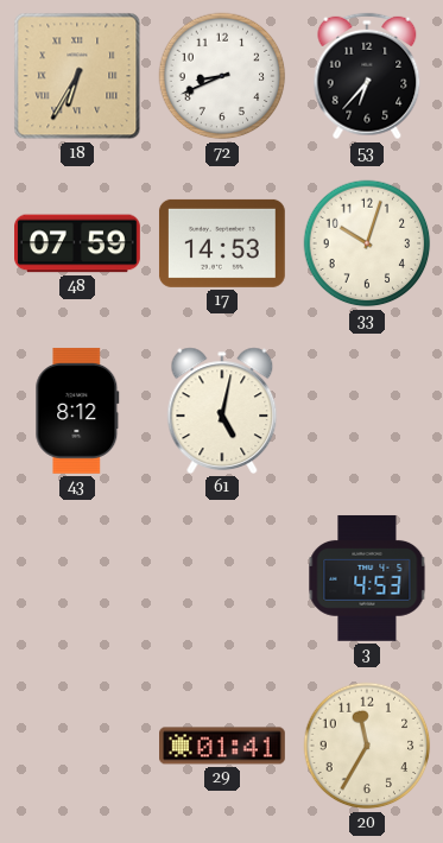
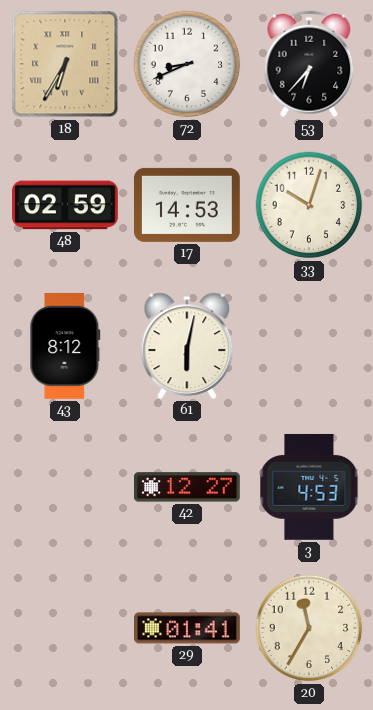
48: 07:59 -> 02:59 (66, 205)
61: 5:02 -> 6:02 (187, 346)
42: none -> 12:27 (187, 487)
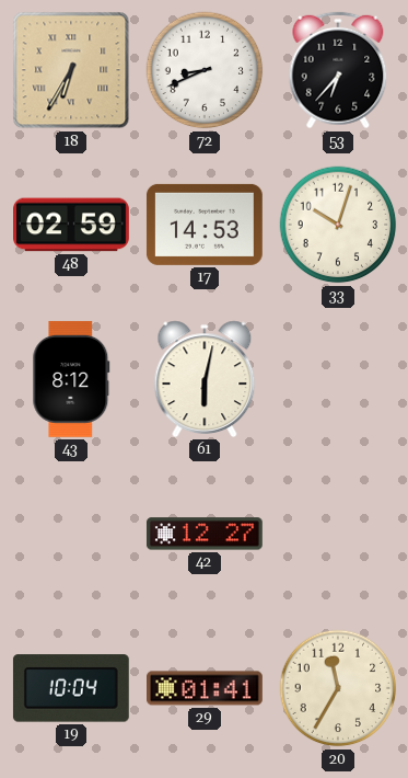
3: 4:53 -> none (309, 487)
19: none -> 10:04 (71, 688)
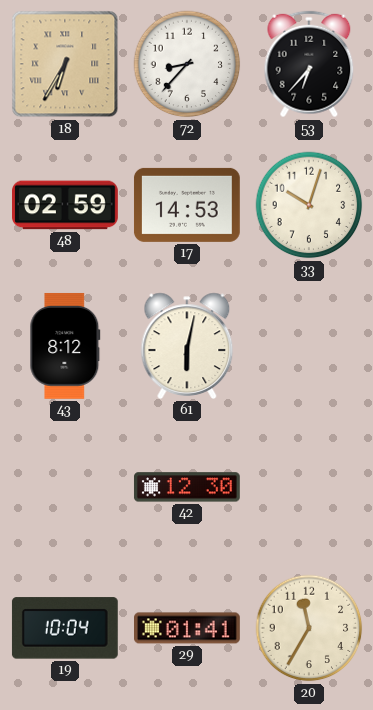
72: 8:41 -> 8:37 (187, 64)
42: 12:27 -> 12:30 (187, 487)
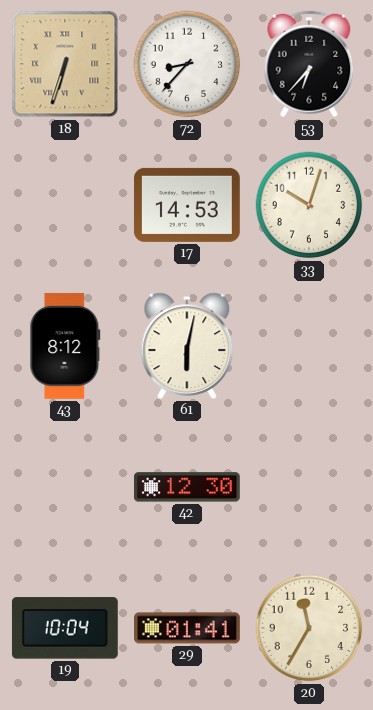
18: 6:35 -> 6:33 (65, 64)
48: 02:59 -> none (66, 205)
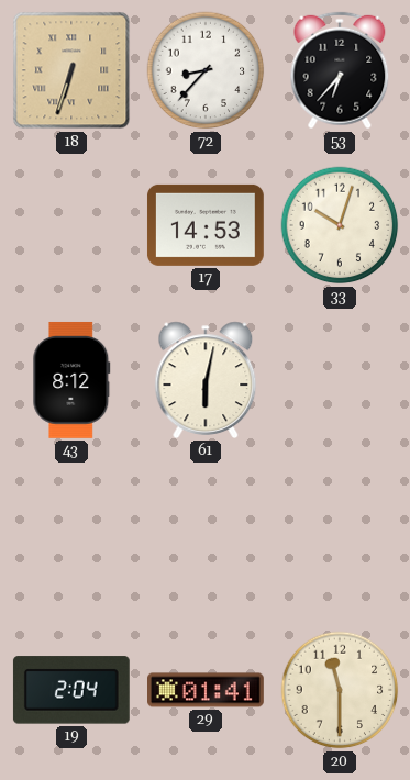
42: 12:30 -> none (187, 487)
19: 10:04 -> 2:04 (71, 690)
20: 11:35 -> 11:30 (340, 690)
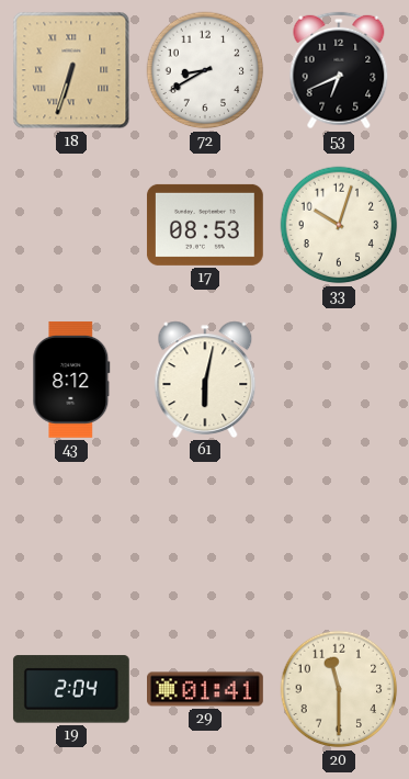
72: 8:37 -> 8:40 (205, 70)
53: 6:37 -> 6:41 (339, 70)
17: 14:53 -> 08:53 (205, 225)
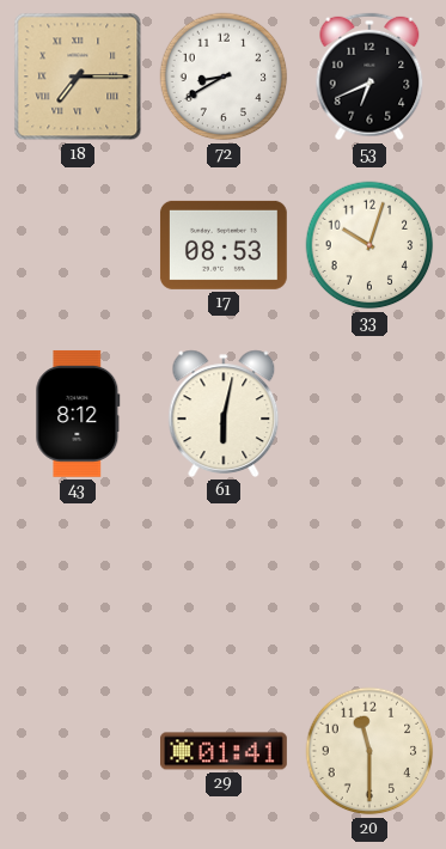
18: 6:33 -> 7:15 (78, 77)
19: 2:04 -> none (71, 689)
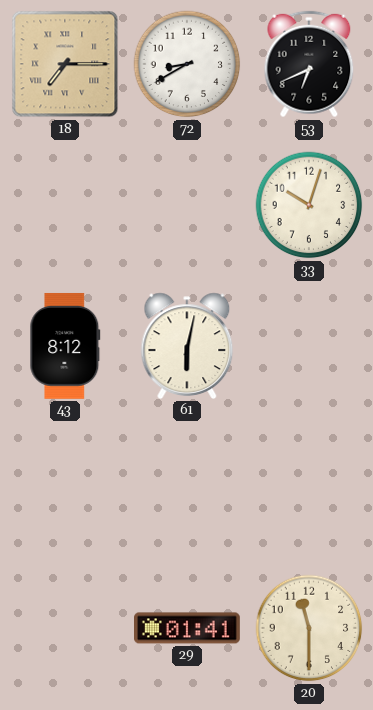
17: 08:53 -> none (224, 245)
